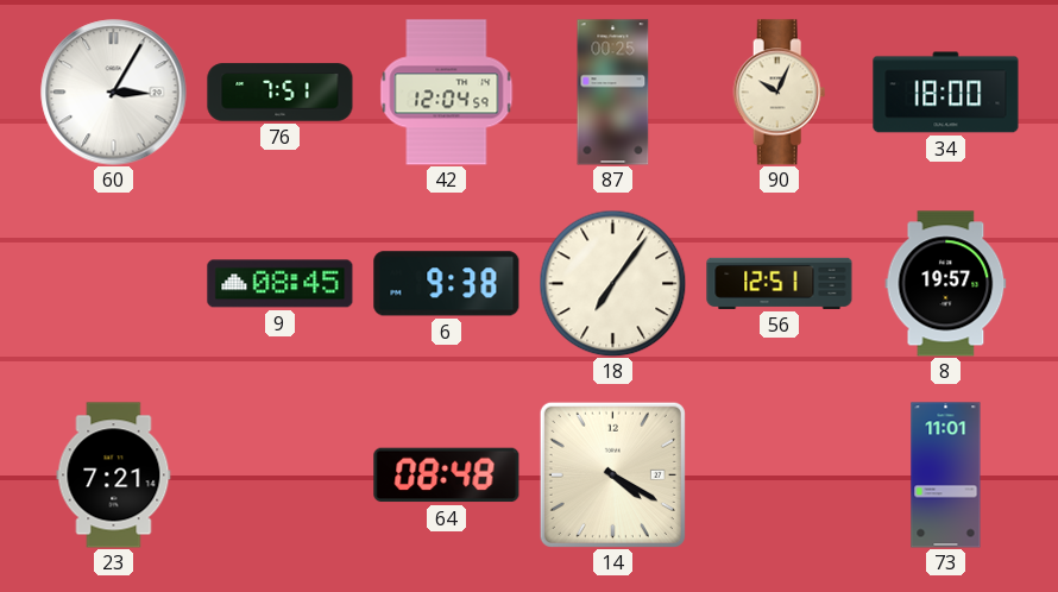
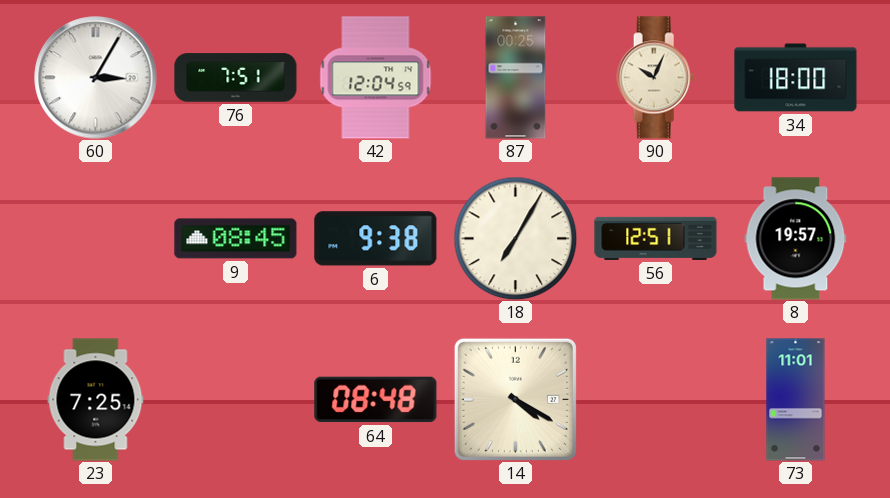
18: 7:06 -> 7:05 (515, 238)
23: 7:21 -> 7:25 (96, 400)
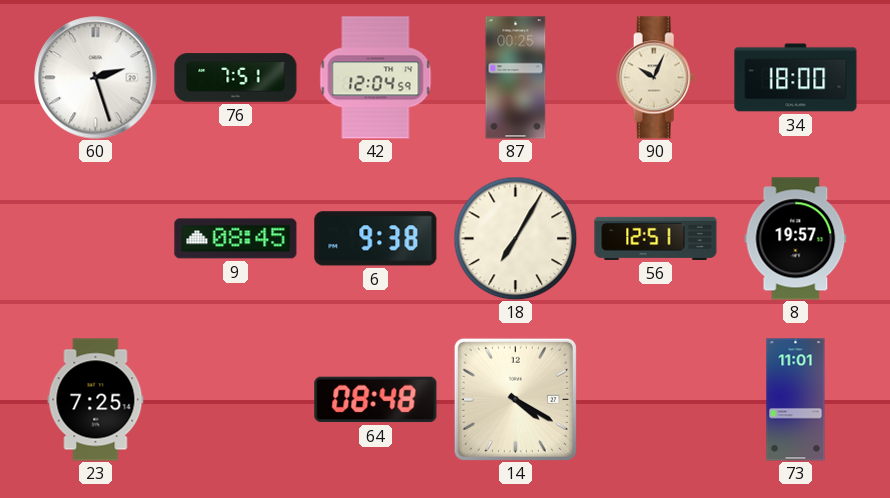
60: 3:05 -> 2:27 (96, 78)
